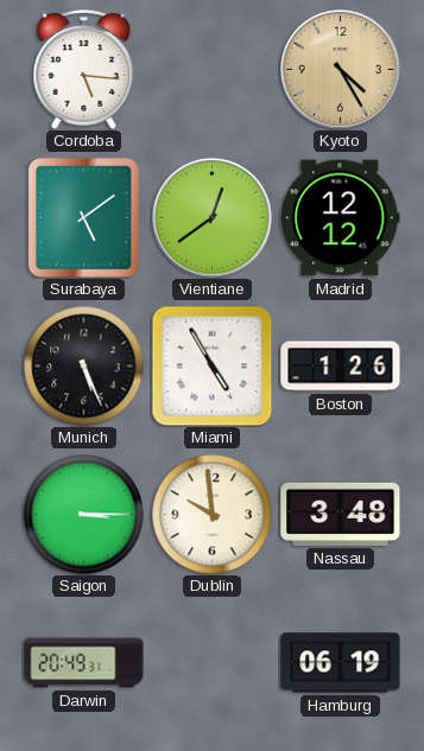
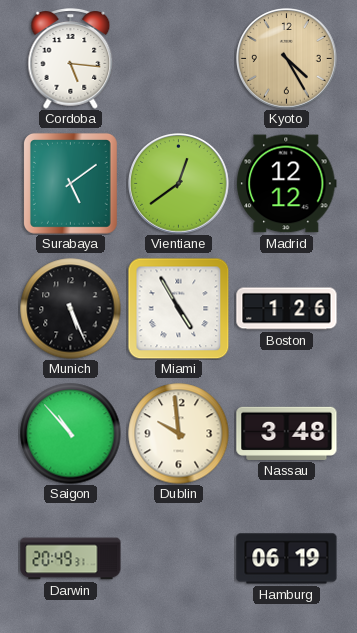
Saigon: 3:15 -> 10:53 (71, 434)
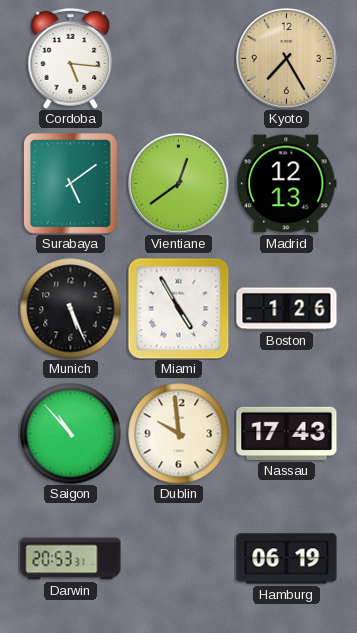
Kyoto: 4:25 -> 7:25 (287, 59)
Madrid: 12:12 -> 12:13 (287, 184)
Nassau: 3:48 -> 17:43 (287, 433)
Darwin: 20:49 -> 20:53 (71, 559)
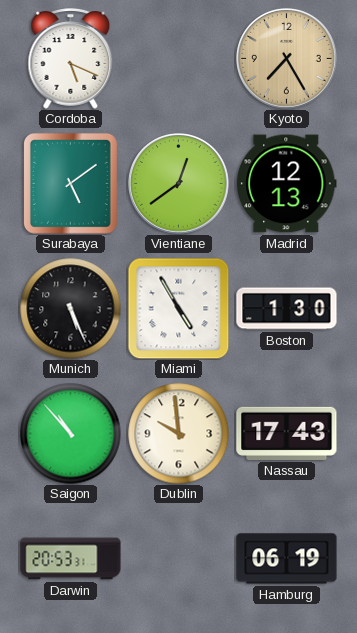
Cordoba: 5:16 -> 5:19 (71, 59)
Boston: 1:26 -> 1:30 (287, 309)
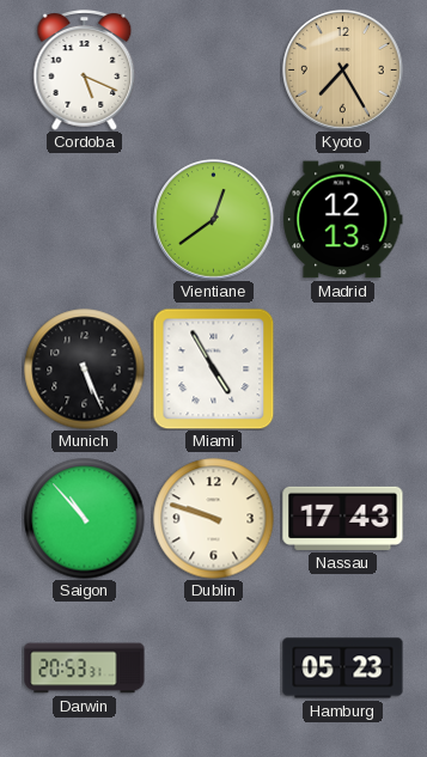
Surabaya: 5:09 -> none (70, 183)
Boston: 1:30 -> none (287, 309)
Dublin: 9:59 -> 9:48 (214, 519)
Hamburg: 06:19 -> 05:23 (343, 669)
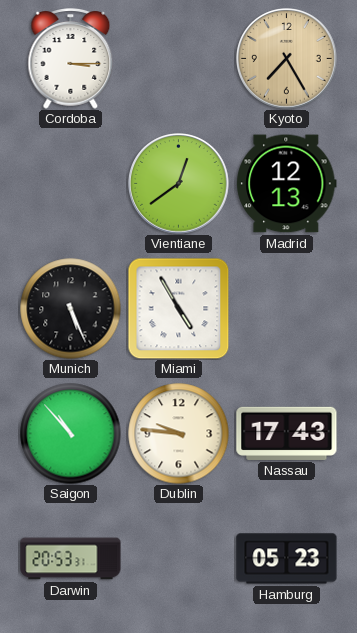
Cordoba: 5:19 -> 3:15 (71, 59)
Dublin: 9:48 -> 9:46 (179, 434)
